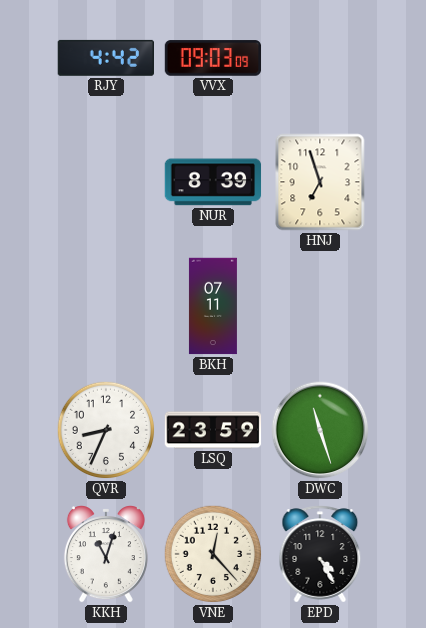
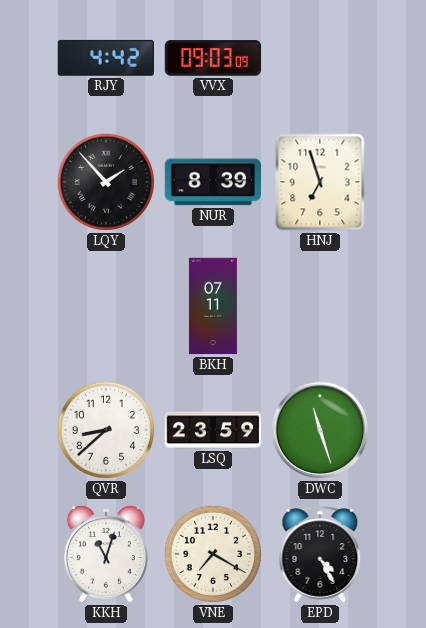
LQY: none -> 1:53 (106, 182)
QVR: 8:34 -> 8:38 (106, 430)
VNE: 12:23 -> 7:20 (213, 554)
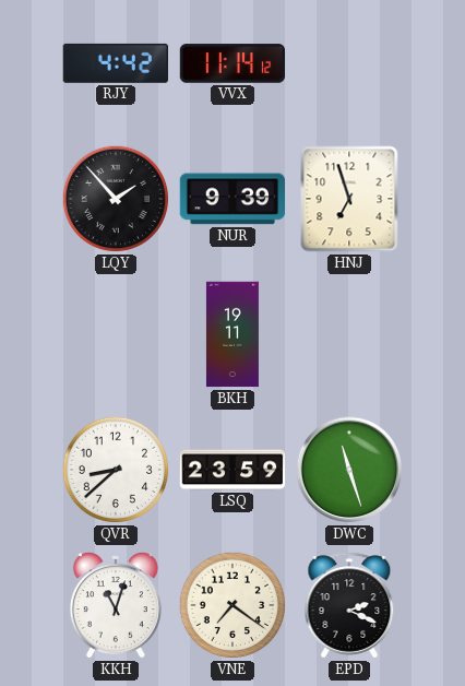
VVX: 09:03 -> 11:14 (233, 63)
NUR: 8:39 -> 9:39 (233, 199)
BKH: 07:11 -> 19:11 (233, 334)
VNE: 7:20 -> 7:21 (233, 605)
EPD: 4:25 -> 2:19 (349, 605)
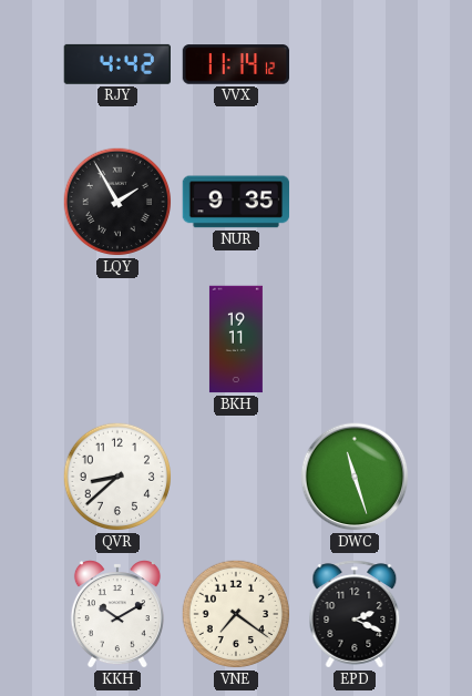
LQY: 1:53 -> 1:55 (117, 202)
NUR: 9:39 -> 9:35 (236, 202)
HNJ: 6:57 -> none (349, 199)
LSQ: 23:59 -> none (233, 470)
KKH: 11:03 -> 10:10 (117, 614)
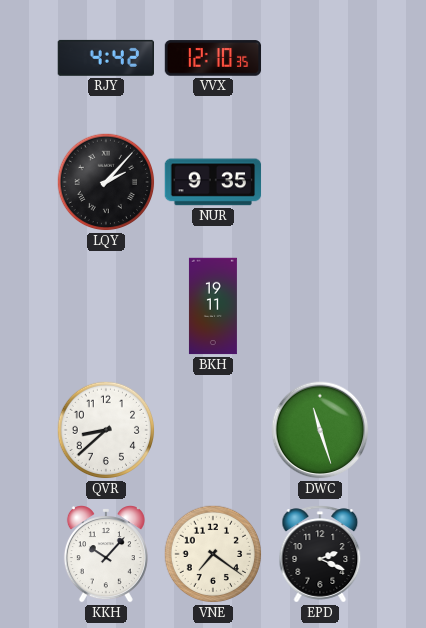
VVX: 11:14 -> 12:10 (213, 58)
LQY: 1:55 -> 2:07 (106, 182)
KKH: 10:10 -> 10:07 (106, 554)
